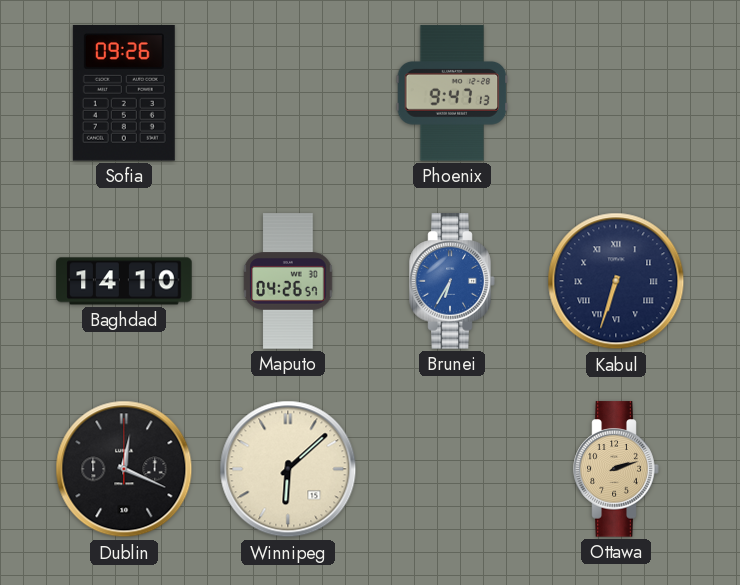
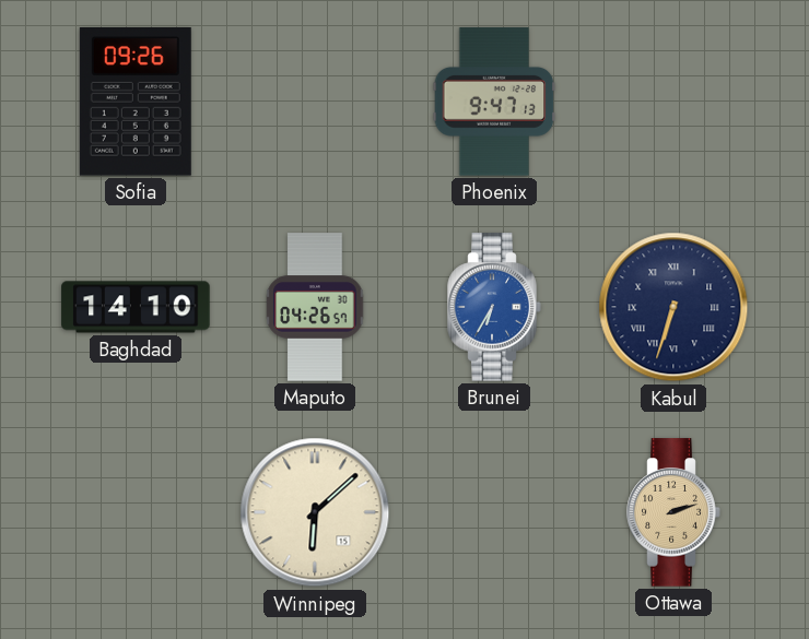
Dublin: 12:19 -> none (124, 469)
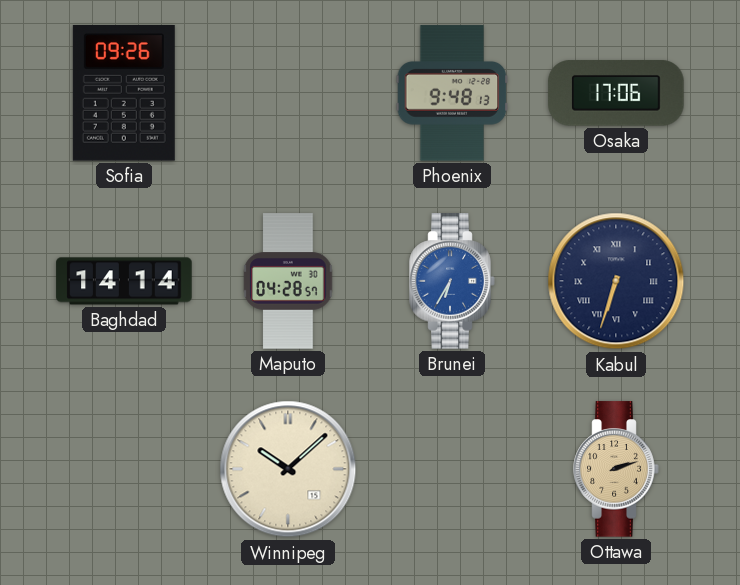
Phoenix: 9:47 -> 9:48 (452, 93)
Osaka: none -> 17:06 (616, 93)
Baghdad: 14:10 -> 14:14 (124, 281)
Maputo: 04:26 -> 04:28 (288, 281)
Winnipeg: 6:08 -> 10:08 (288, 469)
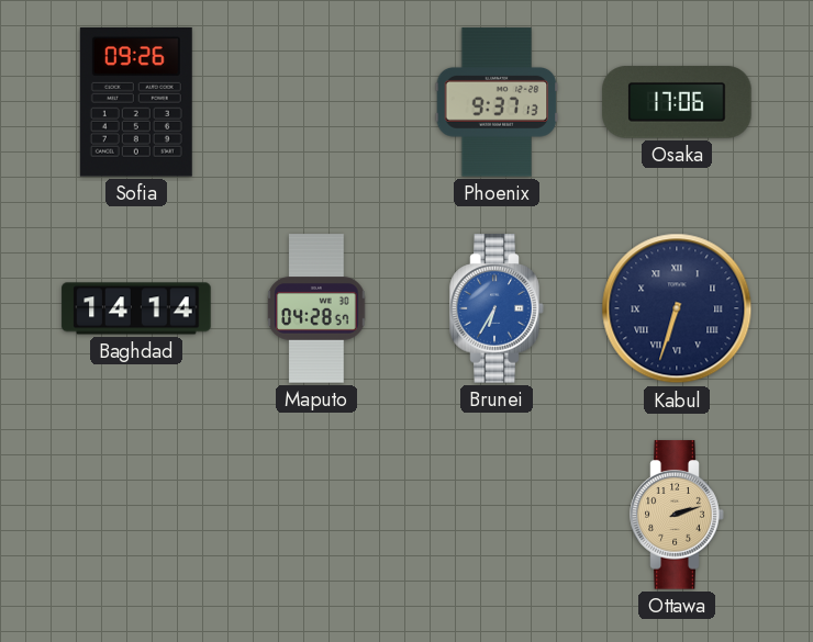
Phoenix: 9:48 -> 9:37 (497, 102)
Winnipeg: 10:08 -> none (288, 469)
